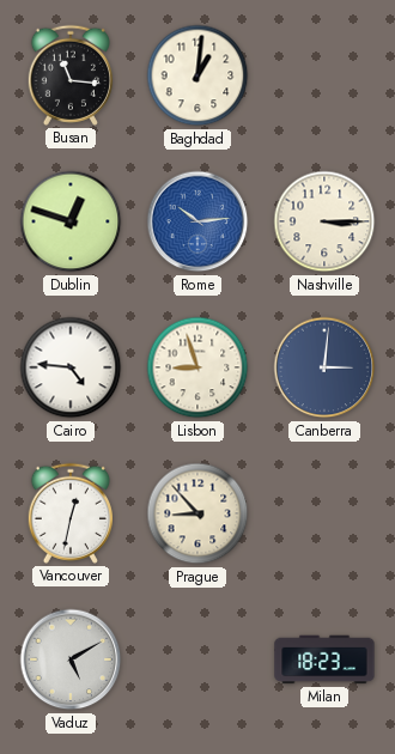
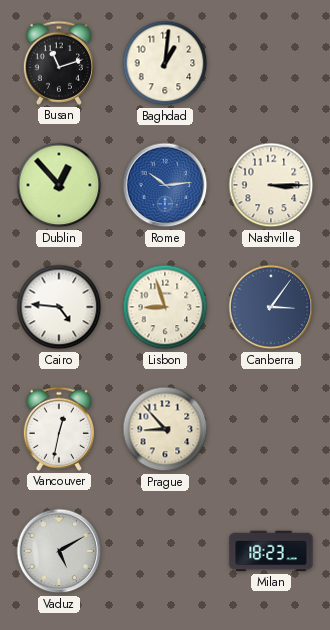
Busan: 11:16 -> 11:12 (59, 63)
Dublin: 12:48 -> 12:53 (59, 185)
Canberra: 3:01 -> 3:06 (271, 307)
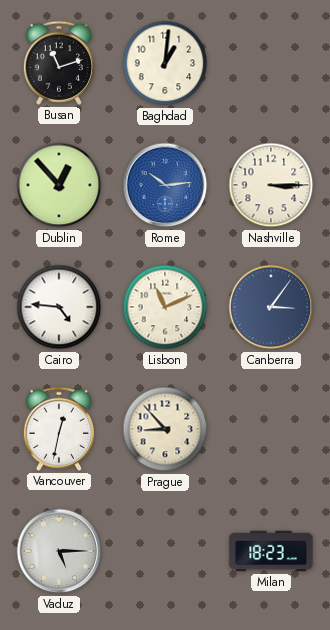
Lisbon: 8:57 -> 11:11 (165, 307)
Vaduz: 5:10 -> 5:15 (59, 551)
